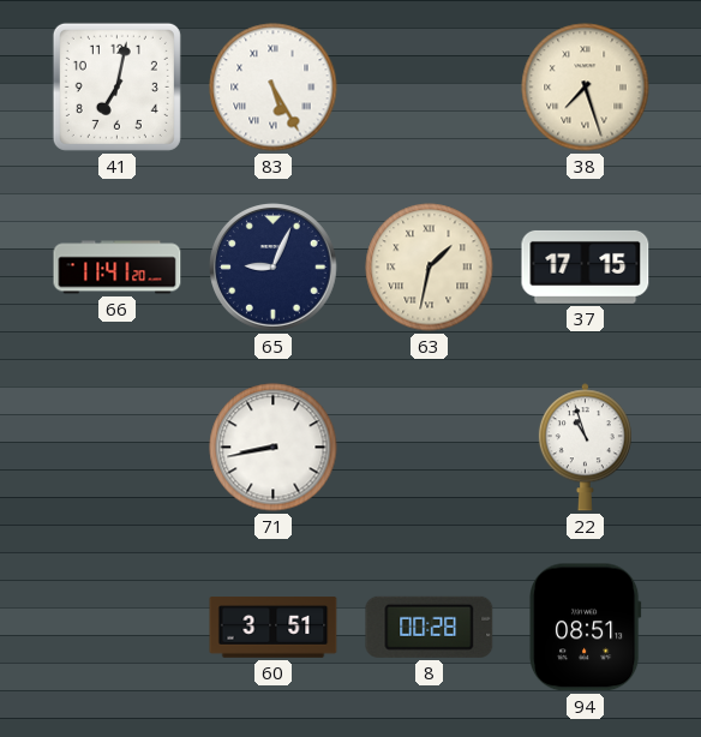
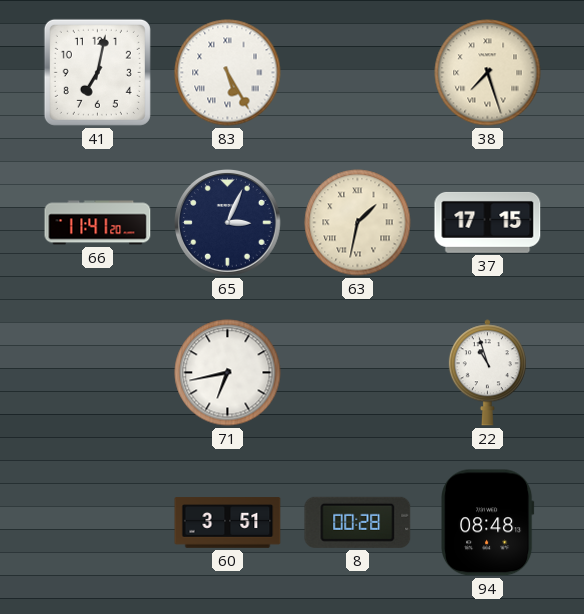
65: 9:04 -> 3:04 (228, 223)
71: 8:43 -> 6:43 (228, 373)
94: 08:51 -> 08:48 (488, 523)
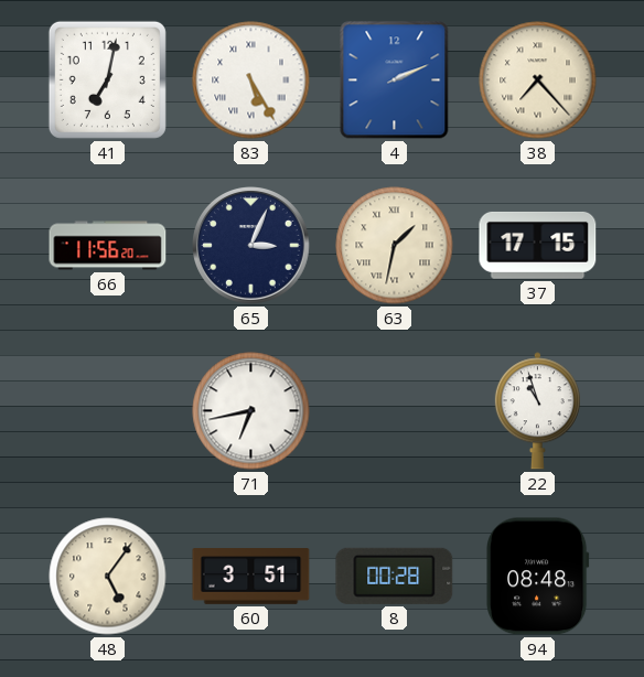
4: none -> 2:11 (395, 80)
38: 7:27 -> 7:23 (538, 80)
66: 11:41 -> 11:56 (108, 246)
48: none -> 5:06 (108, 577)
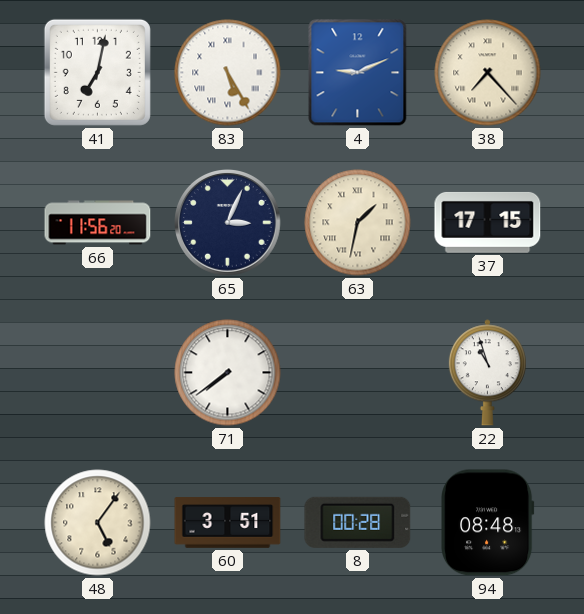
4: 2:11 -> 9:11 (358, 73)
71: 6:43 -> 7:39 (228, 373)
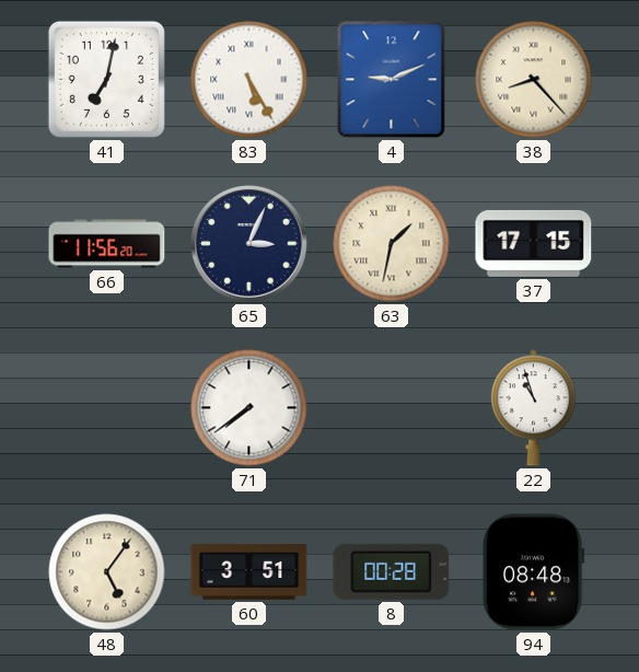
38: 7:23 -> 8:23 (534, 80)
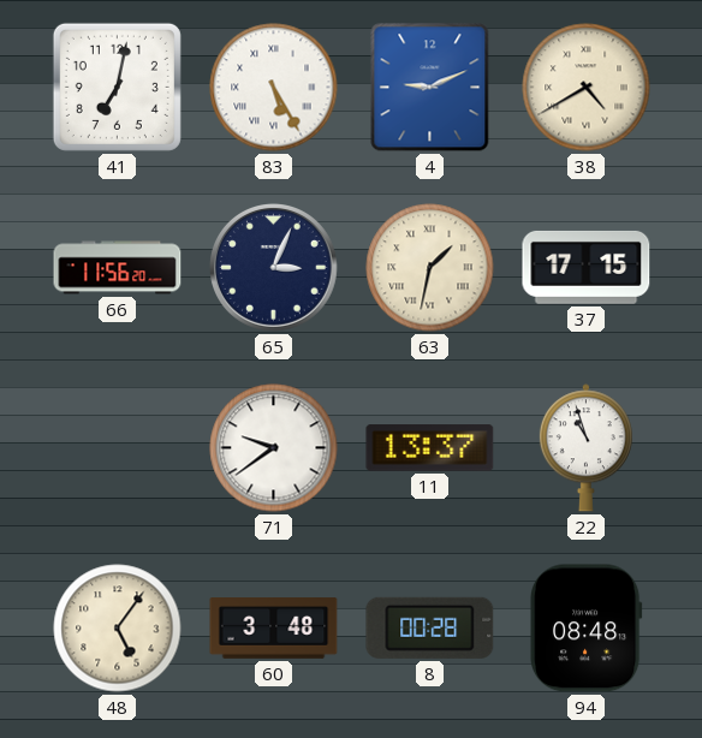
38: 8:23 -> 4:40 (587, 88)
71: 7:39 -> 9:39 (274, 448)
11: none -> 13:37 (430, 448)
60: 3:51 -> 3:48 (274, 629)
